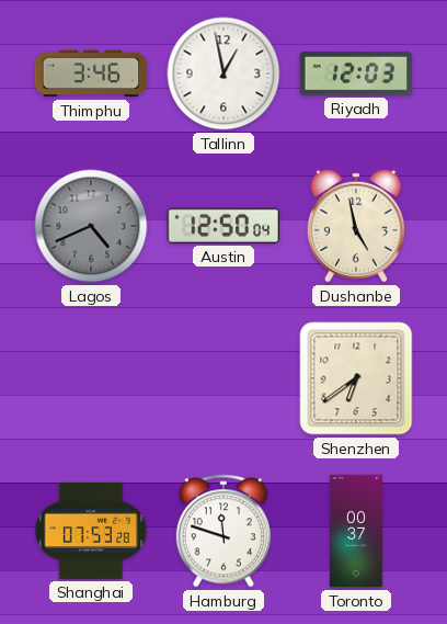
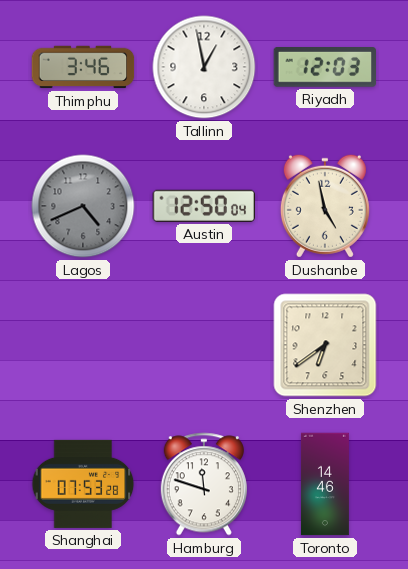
Toronto: 00:37 -> 14:46 (325, 484)
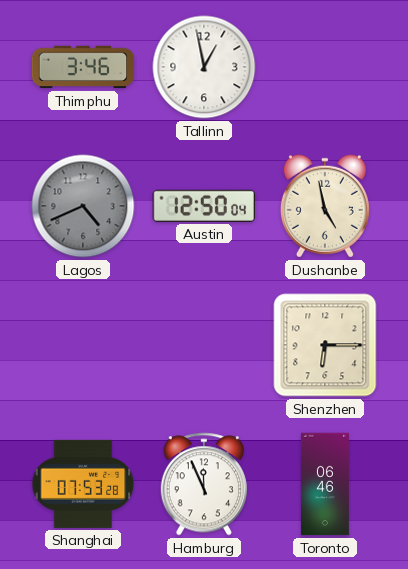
Riyadh: 12:03 -> none (325, 68)
Shenzhen: 6:39 -> 6:15 (325, 345)
Hamburg: 11:48 -> 11:56 (204, 484)
Toronto: 14:46 -> 06:46 (325, 484)
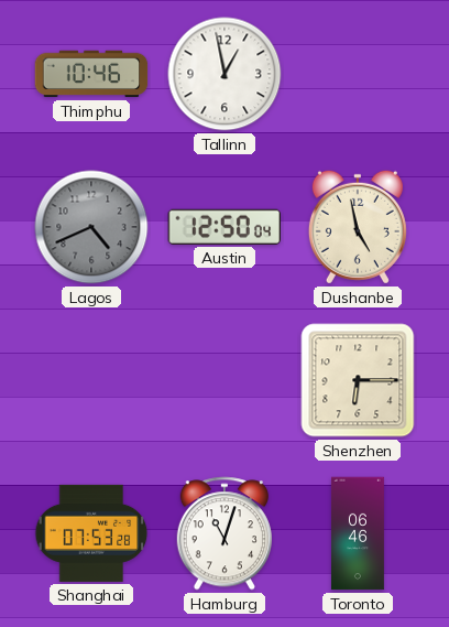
Thimphu: 3:46 -> 10:46 (91, 74)
Hamburg: 11:56 -> 11:03 (225, 533)
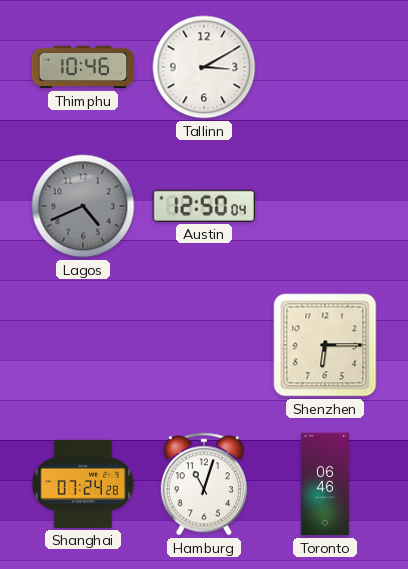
Tallinn: 12:58 -> 3:10 (204, 67)
Dushanbe: 4:58 -> none (358, 227)
Shanghai: 07:53 -> 07:24 (83, 484)
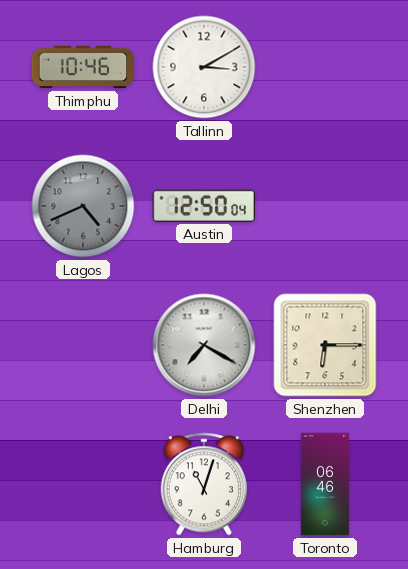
Delhi: none -> 7:20 (204, 345)
Shanghai: 07:24 -> none (83, 484)
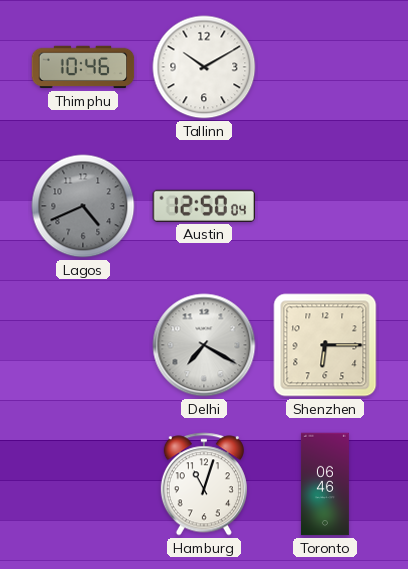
Tallinn: 3:10 -> 10:10 (204, 67)
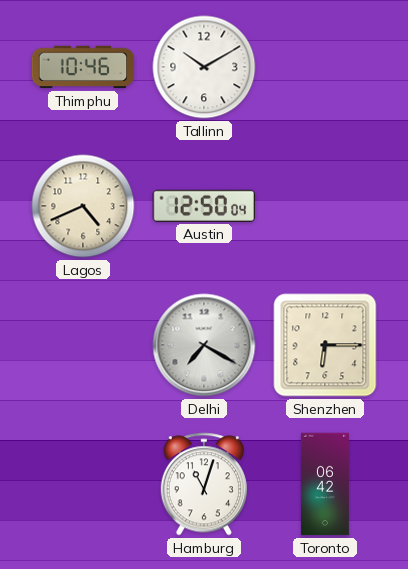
Lagos dial: grey -> cream (83, 206)
Toronto: 06:46 -> 06:42 (325, 484)
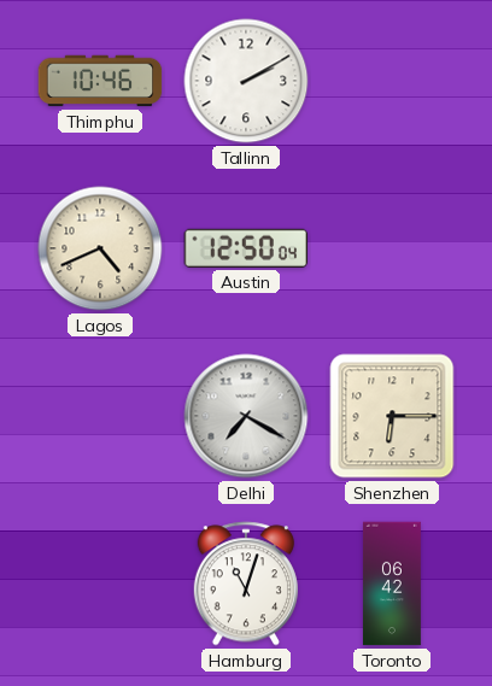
Tallinn: 10:10 -> 2:10 (246, 81)
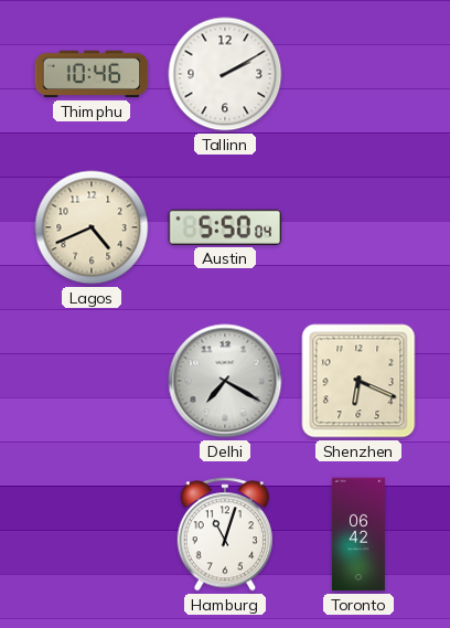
Austin: 12:50 -> 5:50 (225, 227)
Shenzhen: 6:15 -> 6:19 (358, 381)
